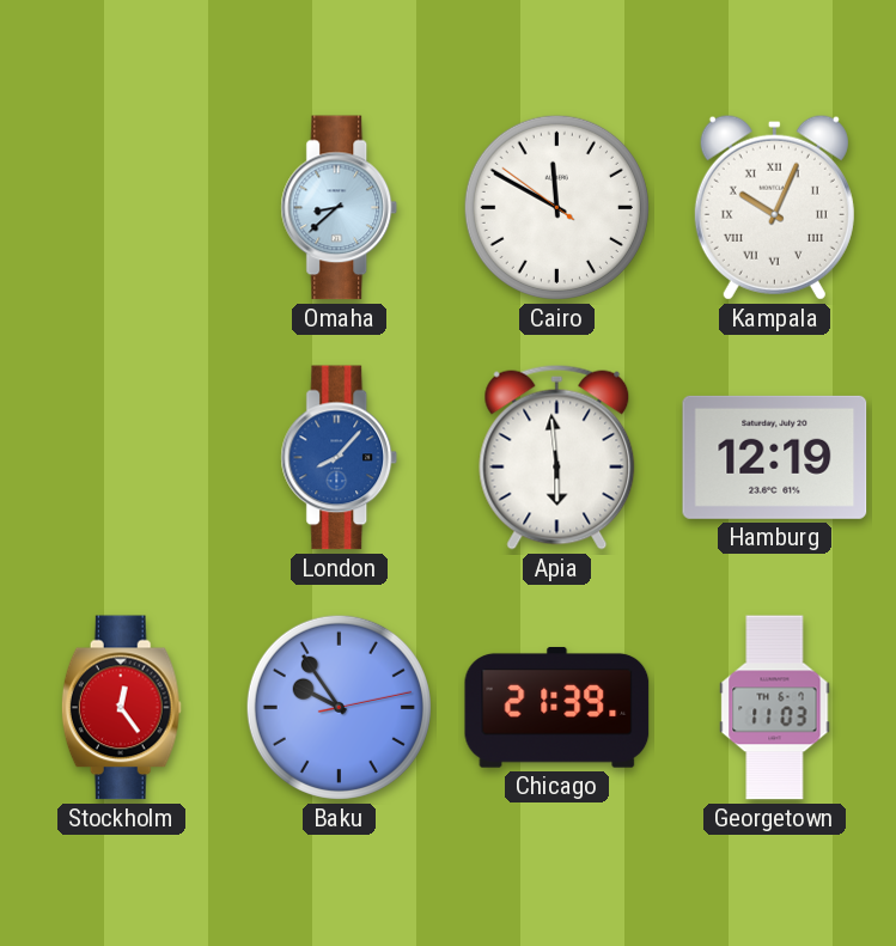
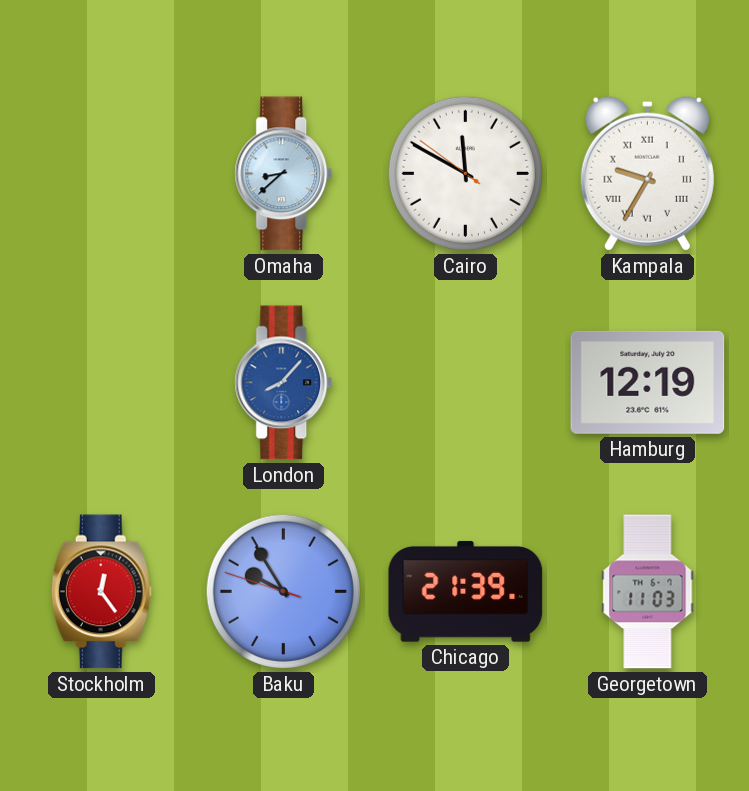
Kampala: 10:04 -> 9:35 (647, 173)
Apia: 5:59 -> none (557, 457)
Baku: 9:54:13 -> 9:54:48 (283, 591)
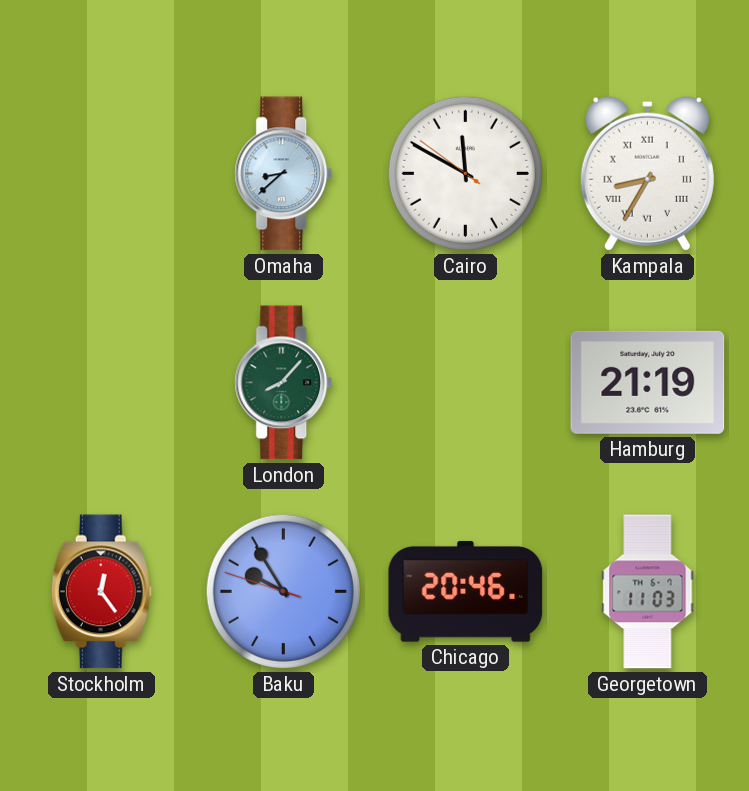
Kampala: 9:35 -> 8:35 (647, 173)
London dial: blue -> green (284, 383)
Hamburg: 12:19 -> 21:19 (648, 382)
Chicago: 21:39 -> 20:46 (466, 592)
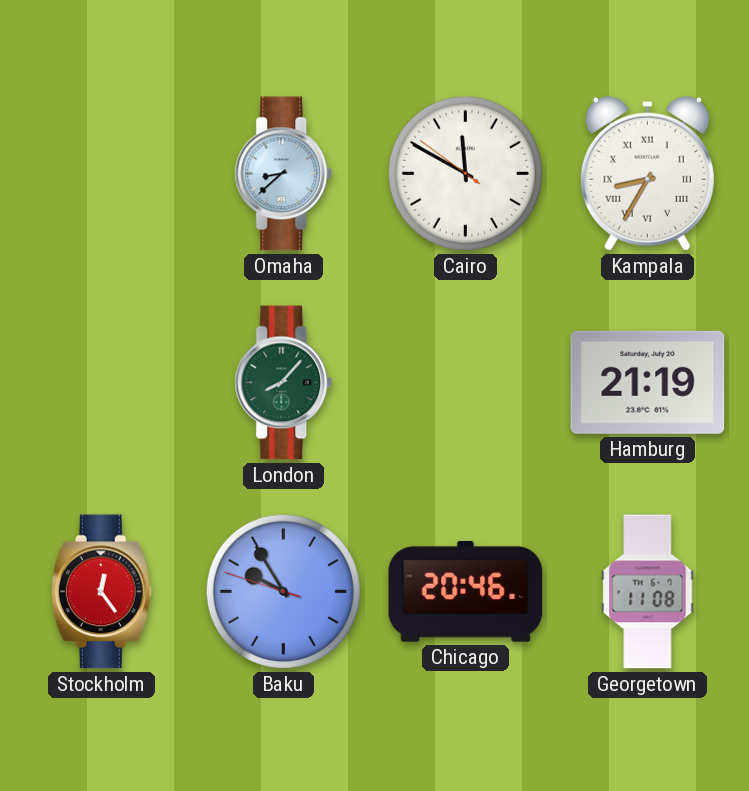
Georgetown: 11:03 -> 11:08 (648, 592)
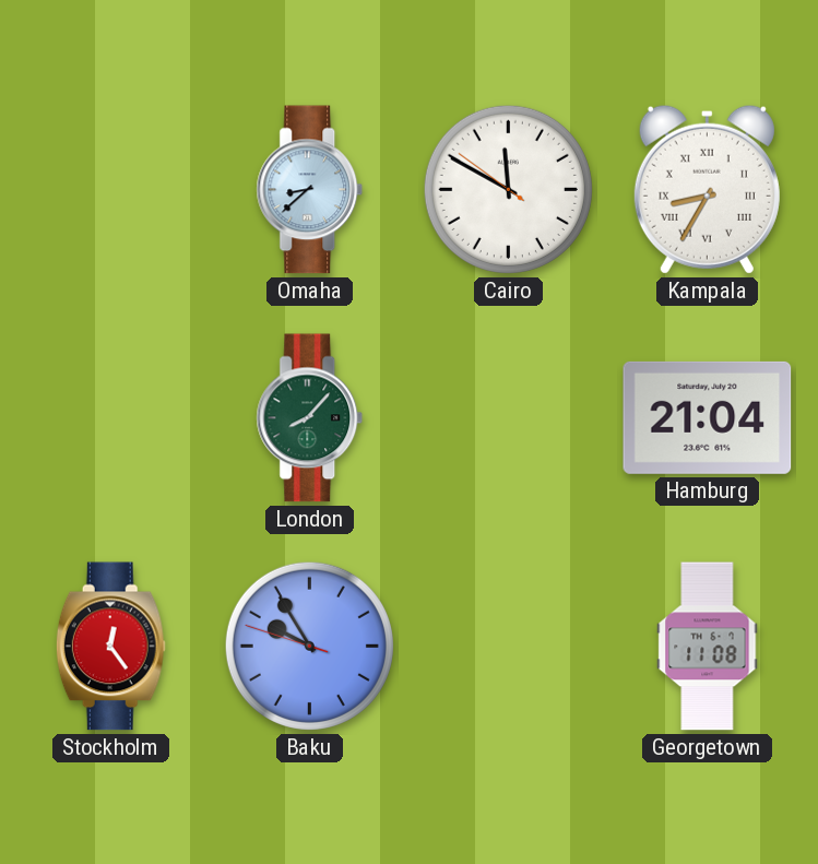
Hamburg: 21:19 -> 21:04 (708, 417)
Chicago: 20:46 -> none (466, 592)
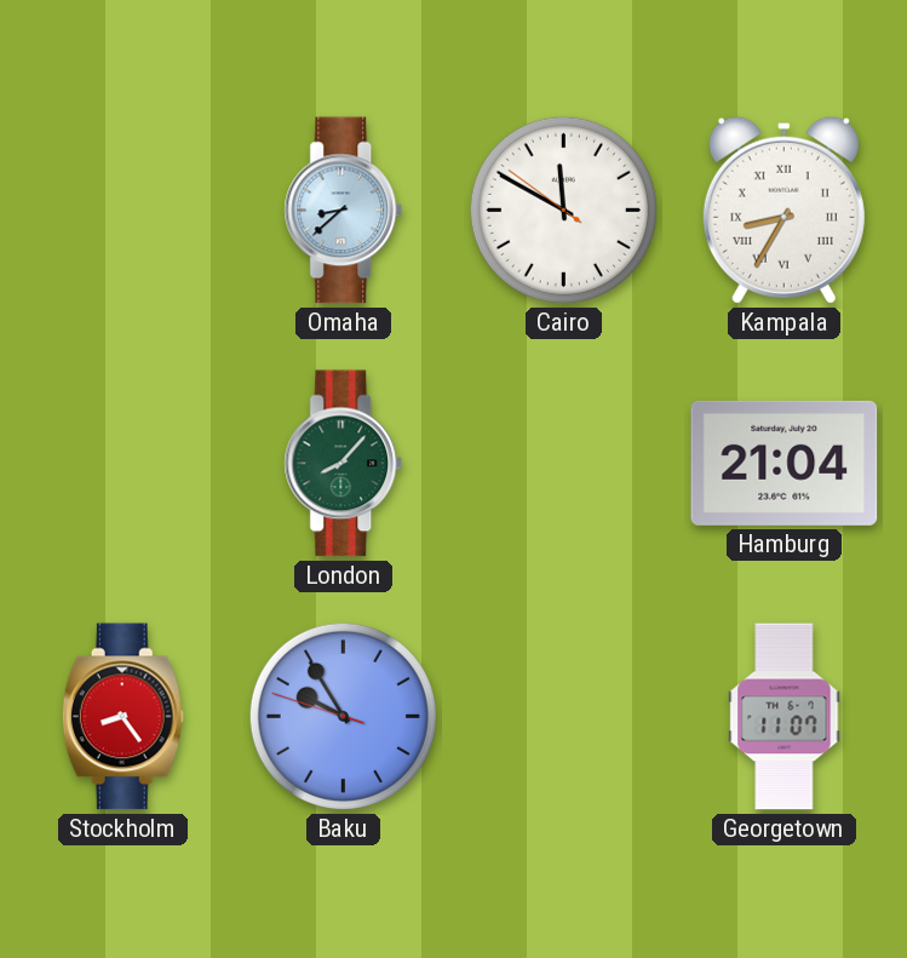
Stockholm: 12:24 -> 8:24 (122, 717)
Georgetown: 11:08 -> 11:07 (785, 717)
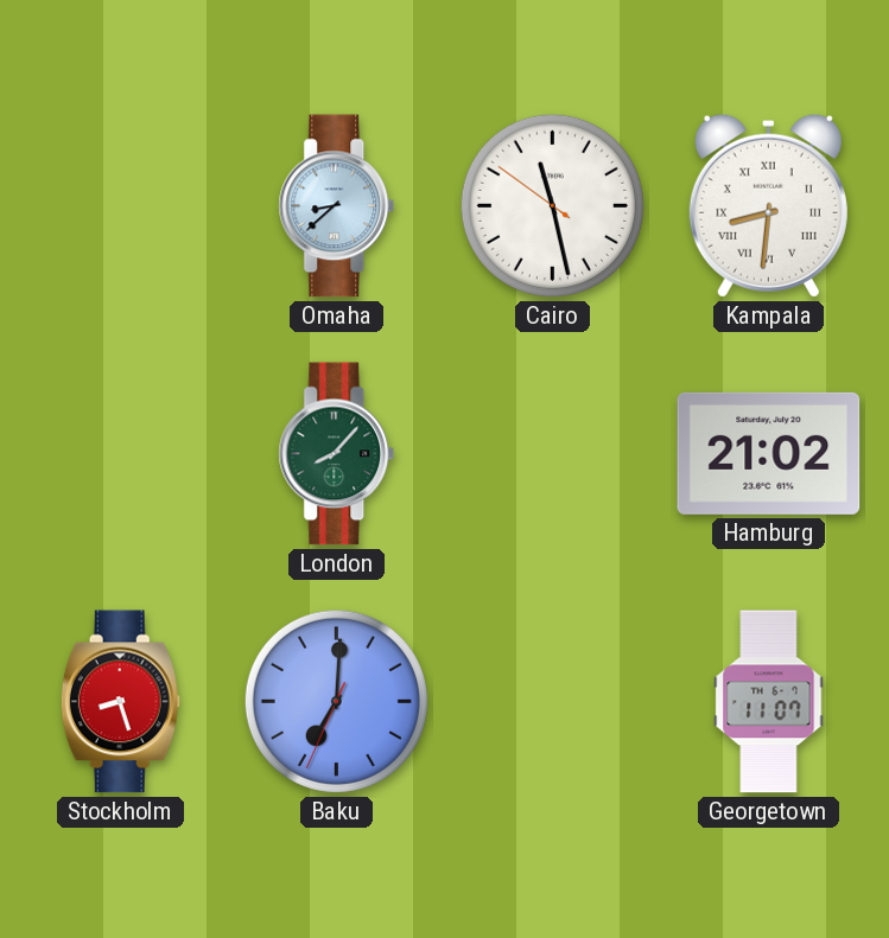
Cairo: 11:49 -> 11:27 (552, 205)
Kampala: 8:35 -> 8:31 (768, 205)
Hamburg: 21:04 -> 21:02 (769, 453)
Stockholm: 8:24 -> 8:27 (120, 702)
Baku: 9:54 -> 7:00 (336, 701)
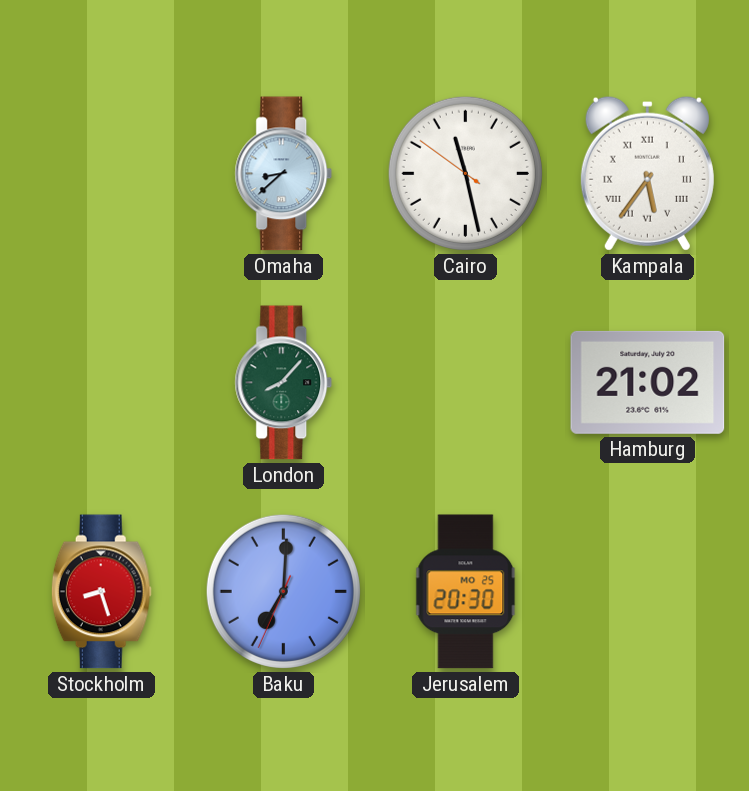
Kampala: 8:31 -> 5:36 (647, 173)
Jerusalem: none -> 20:30 (466, 592)
Georgetown: 11:07 -> none (769, 702)
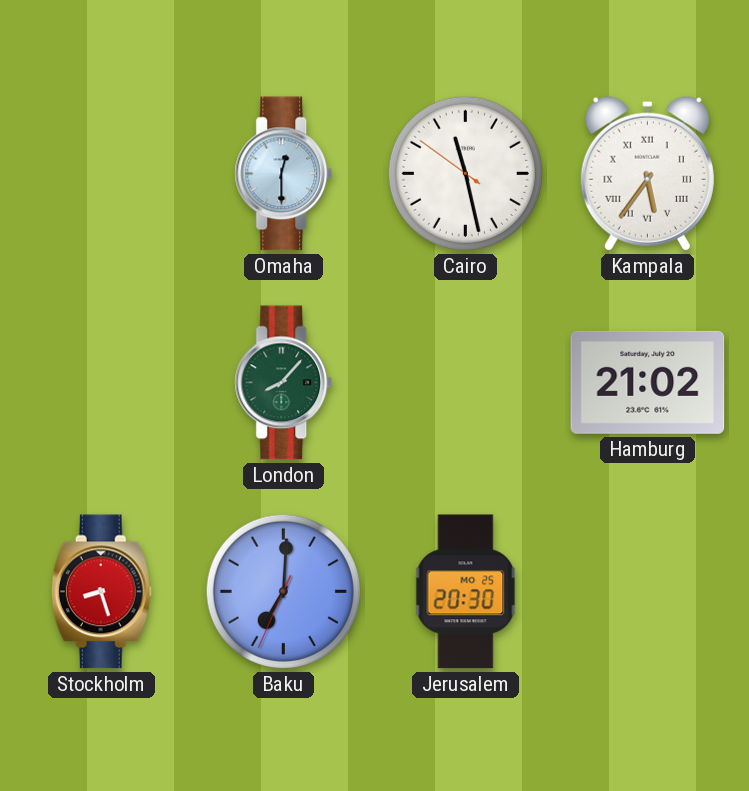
Omaha: 8:38 -> 12:30 (284, 174)
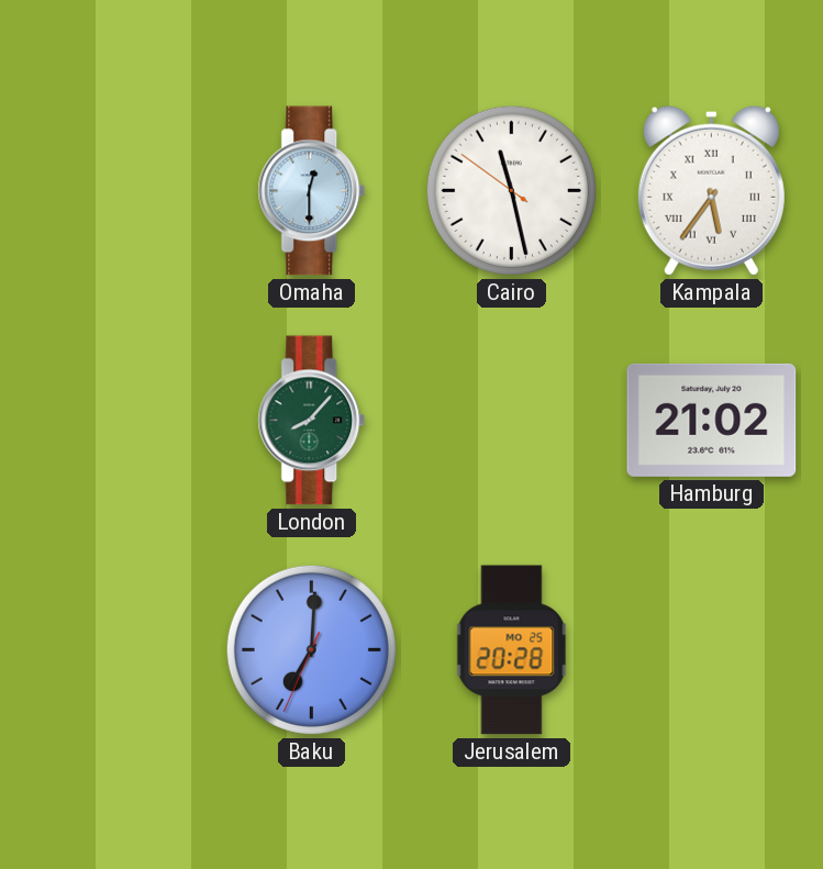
Stockholm: 8:27 -> none (101, 592)
Jerusalem: 20:30 -> 20:28 (512, 650)
